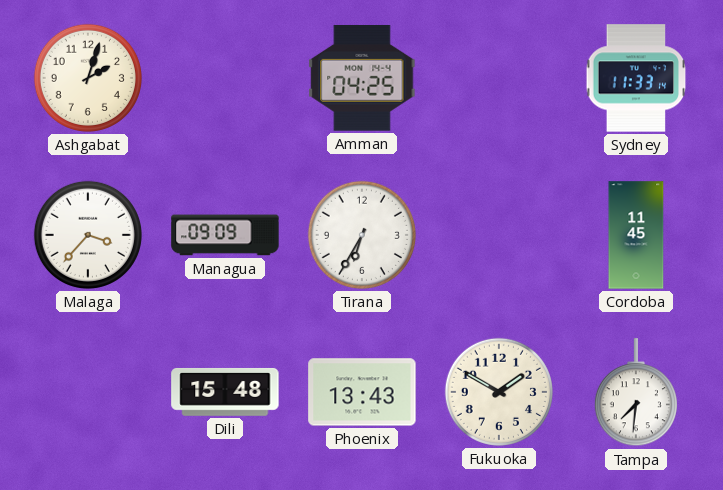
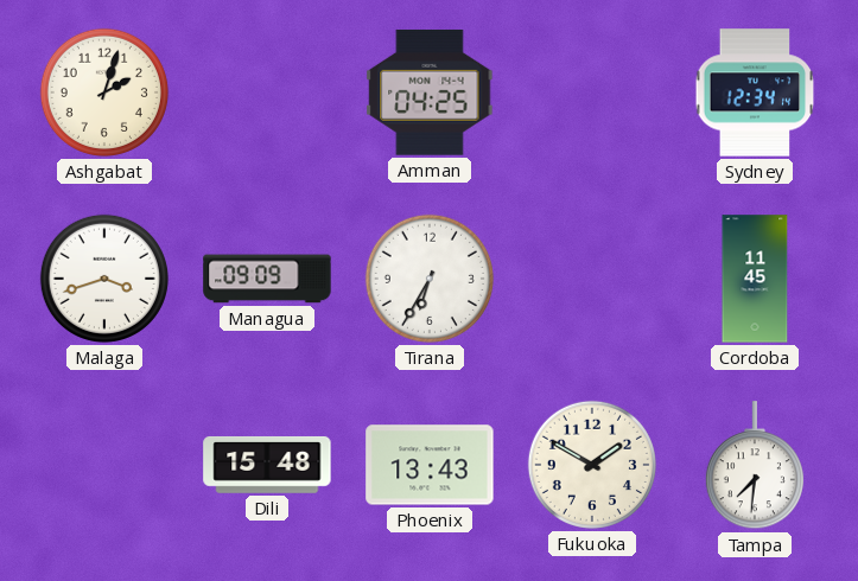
Sydney: 11:33 -> 12:34 (755, 92)
Malaga: 3:37 -> 3:42 (104, 279)
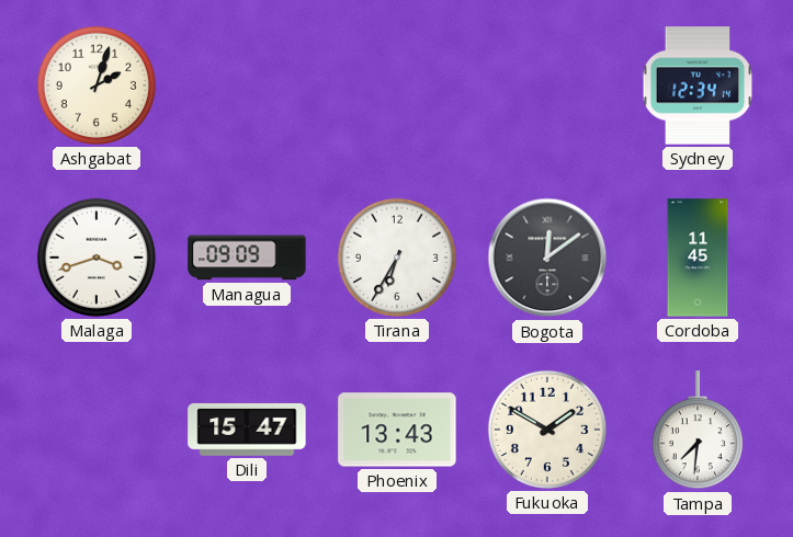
Amman: 04:25 -> none (430, 92)
Bogota: none -> 12:09 (547, 258)
Dili: 15:48 -> 15:47 (247, 430)
